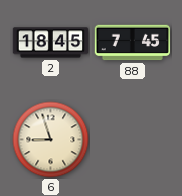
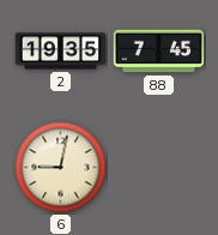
2: 18:45 -> 19:35 (61, 52)
6: 8:57 -> 9:02 (61, 168)
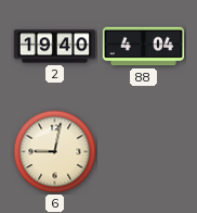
2: 19:35 -> 19:40 (55, 47)
88: 7:45 -> 4:04 (144, 47)
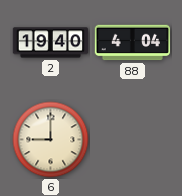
6: 9:02 -> 9:00 (51, 140)
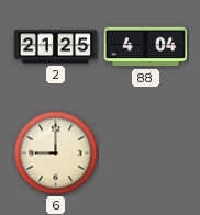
2: 19:40 -> 21:25 (56, 47)
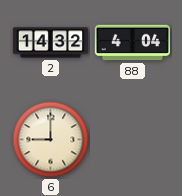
2: 21:25 -> 14:32 (51, 43)
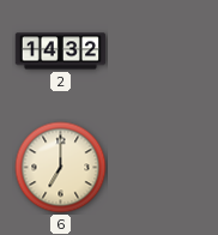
88: 4:04 -> none (133, 43)
6: 9:00 -> 7:00 (61, 168)
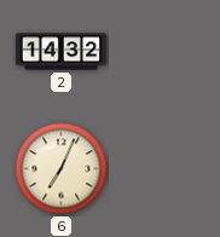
6: 7:00 -> 7:04 (62, 169)
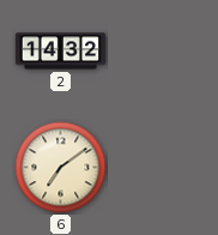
6: 7:04 -> 7:09 (61, 168)
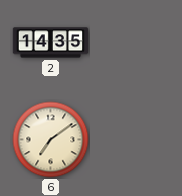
2: 14:32 -> 14:35 (51, 43)
